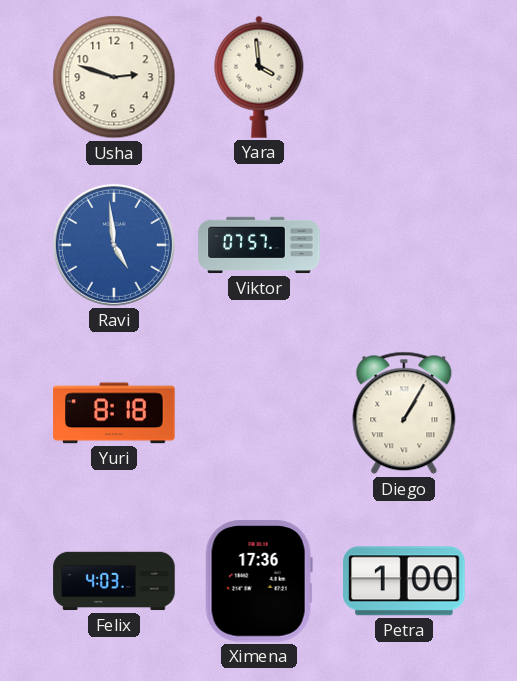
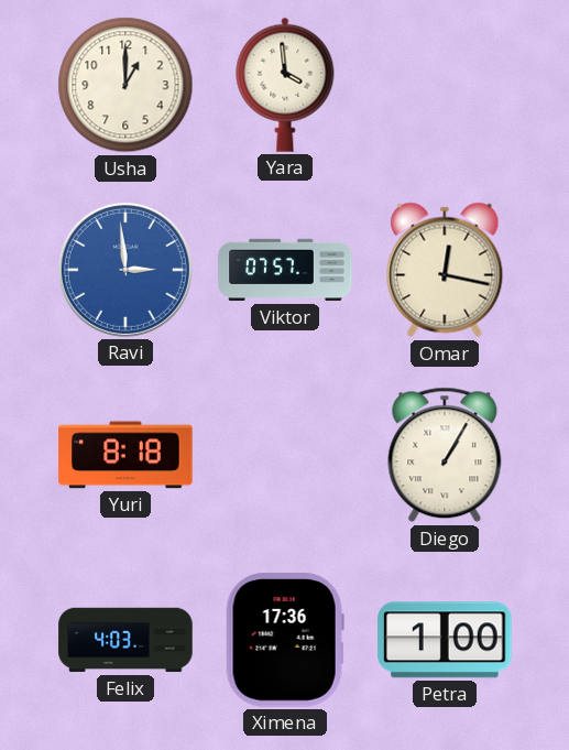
Usha: 2:48 -> 1:00 (125, 85)
Ravi: 4:59 -> 2:59 (125, 270)
Omar: none -> 12:17 (445, 270)
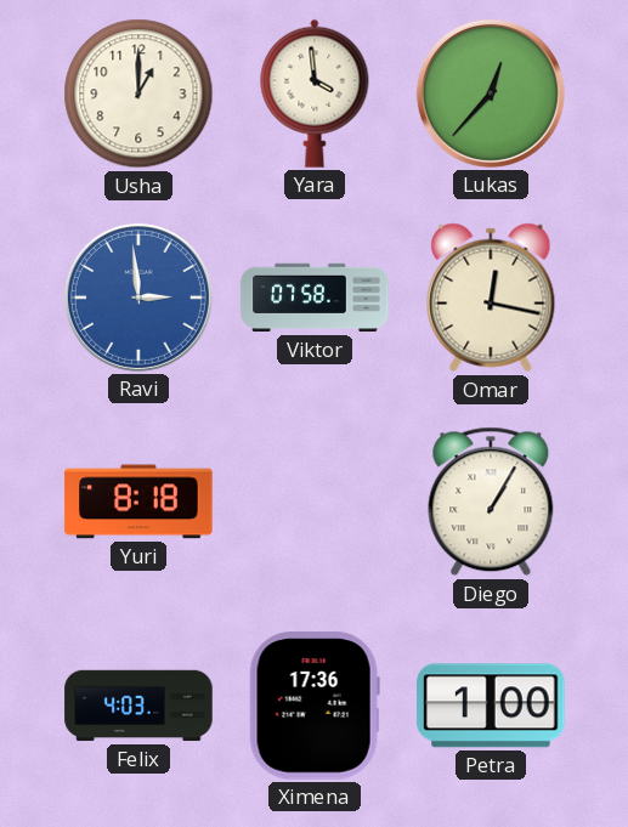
Lukas: none -> 12:37 (491, 94)
Viktor: 07:57 -> 07:58 (315, 298)
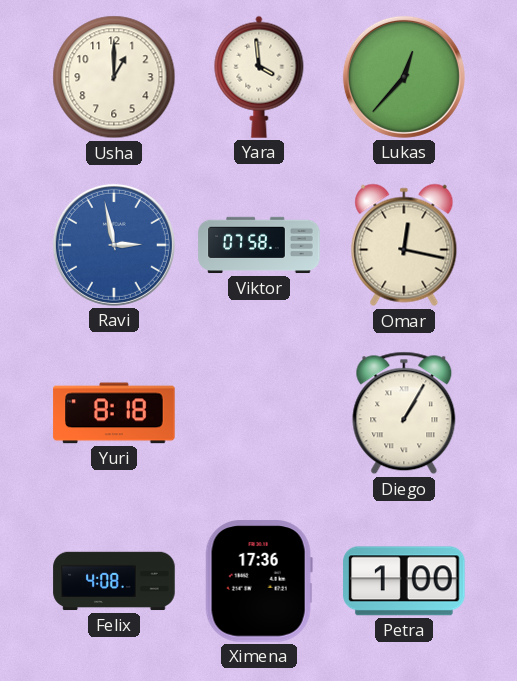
Ravi: 2:59 -> 2:58 (114, 245)
Felix: 4:03 -> 4:08 (114, 581)
